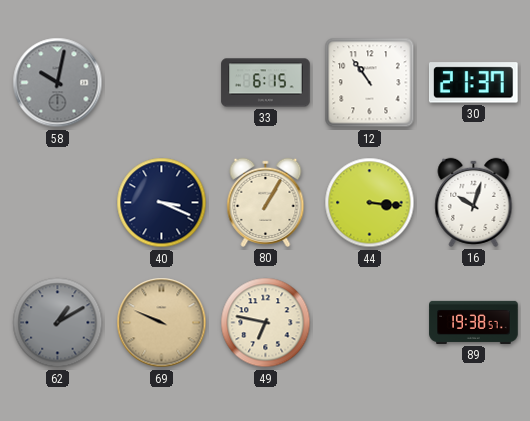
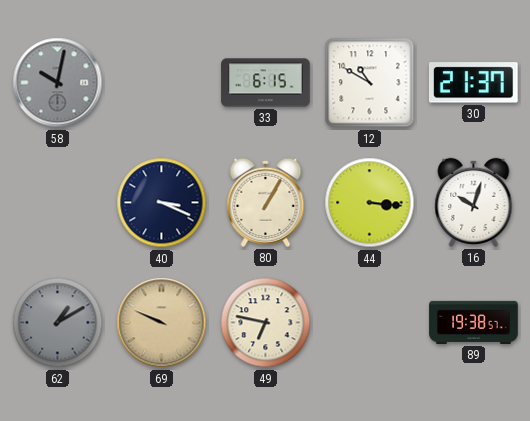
12: 10:54 -> 10:50 (370, 83)
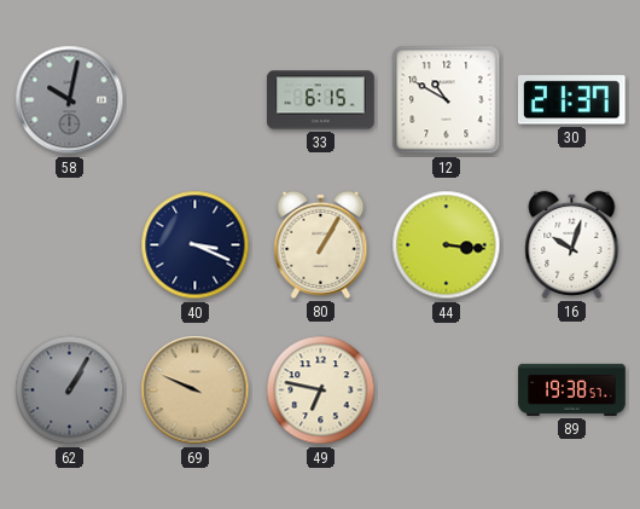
62: 1:10 -> 1:05 (70, 391)
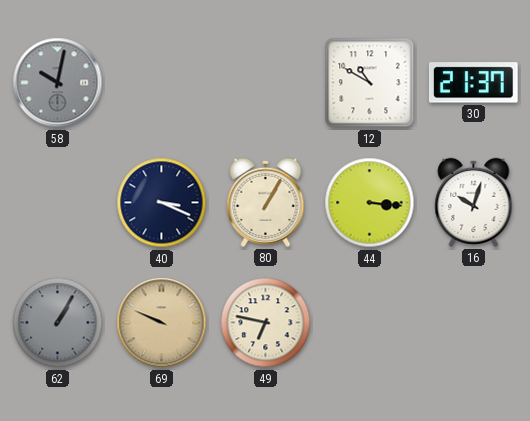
33: 6:15 -> none (321, 100)
89: 19:38 -> none (572, 389)
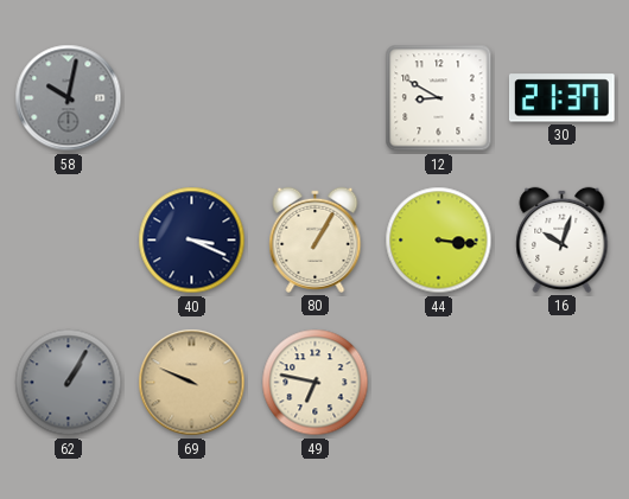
12: 10:50 -> 8:50 (439, 98)
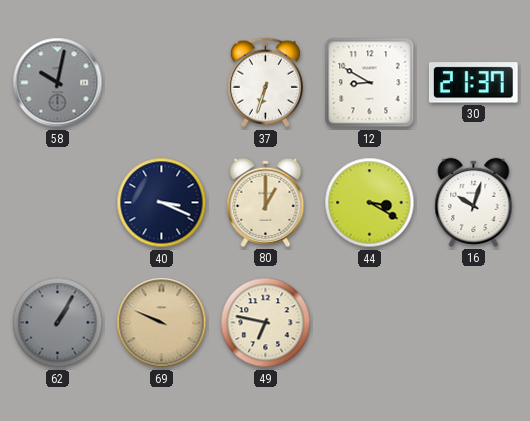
37: none -> 6:33 (265, 83)
80: 1:05 -> 1:00 (266, 202)
44: 3:16 -> 3:20 (370, 203)
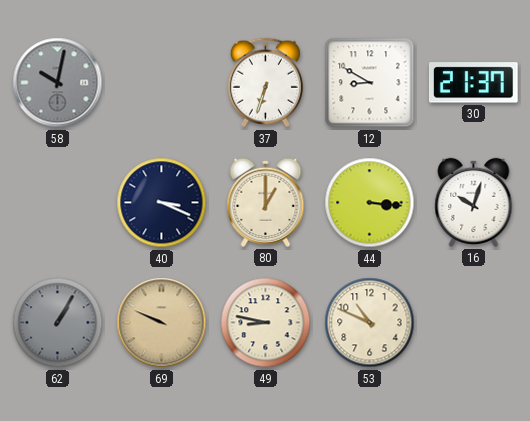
44: 3:20 -> 3:16 (370, 203)
49: 6:47 -> 8:47 (266, 323)
53: none -> 10:49 (370, 323)
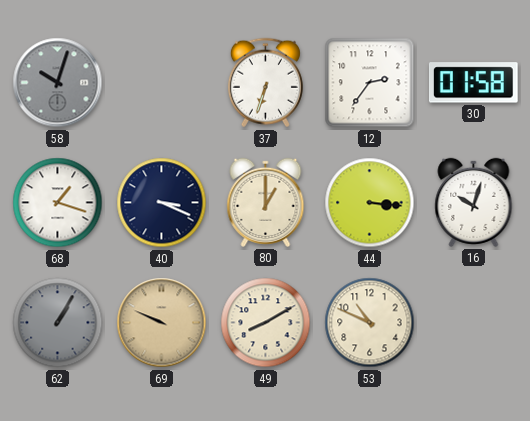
58: 10:02 -> 10:03 (58, 83)
12: 8:50 -> 2:36 (370, 83)
30: 21:37 -> 01:58 (473, 83)
68: none -> 1:18 (58, 203)
49: 8:47 -> 8:10 (266, 323)
